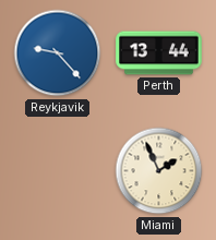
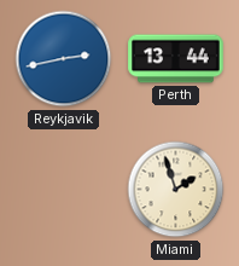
Reykjavik: 9:23 -> 2:43 (64, 59)
Miami: 1:56 -> 1:57 (176, 190)
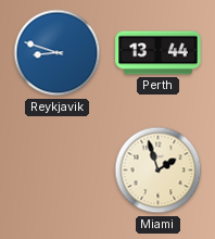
Reykjavik: 2:43 -> 8:48 (58, 53)
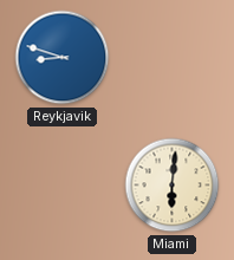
Perth: 13:44 -> none (159, 53)
Miami: 1:57 -> 6:01 (173, 186)
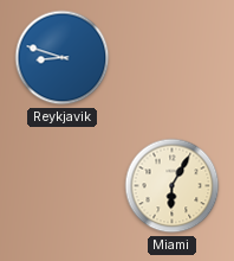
Miami: 6:01 -> 6:05 (173, 186)
